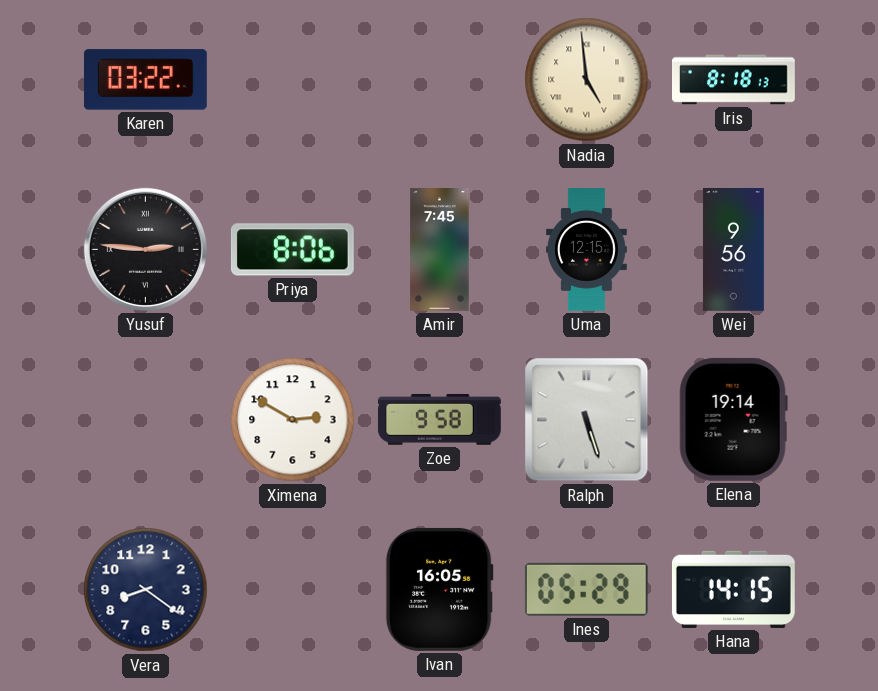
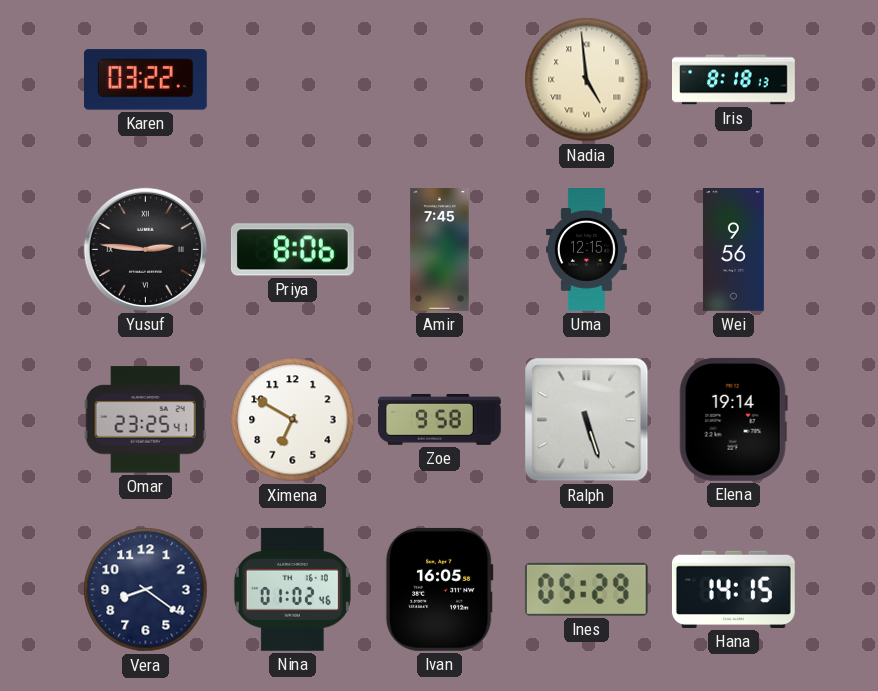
Omar: none -> 23:25 (145, 420)
Ximena: 2:50 -> 6:50 (293, 420)
Nina: none -> 01:02 (292, 589)
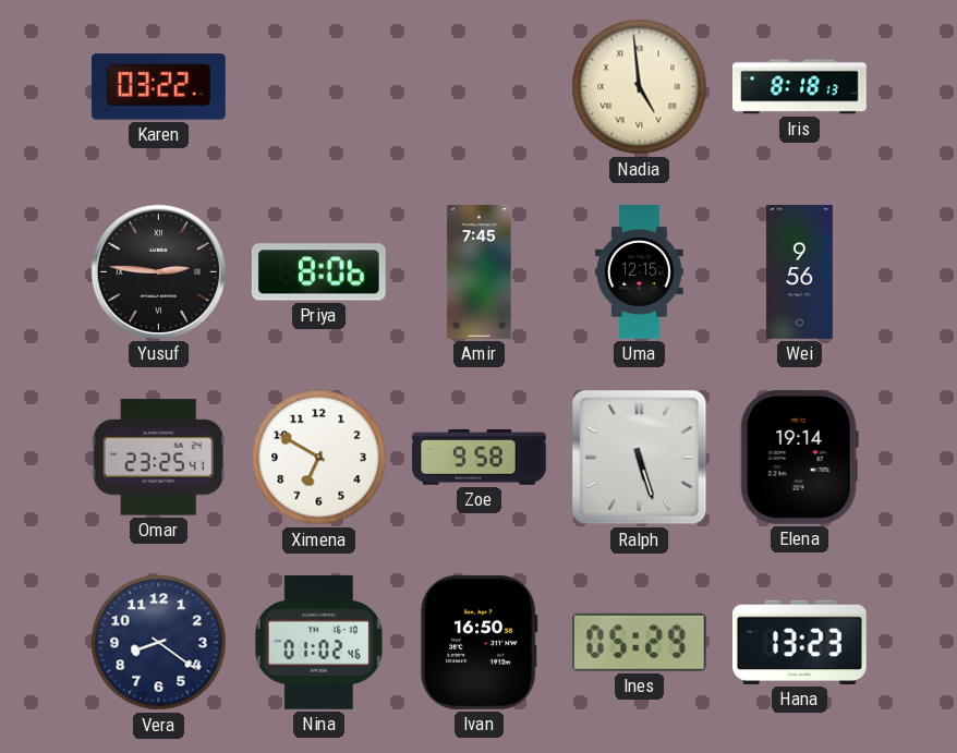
Ivan: 16:05 -> 16:50 (478, 642)
Hana: 14:15 -> 13:23 (799, 642)
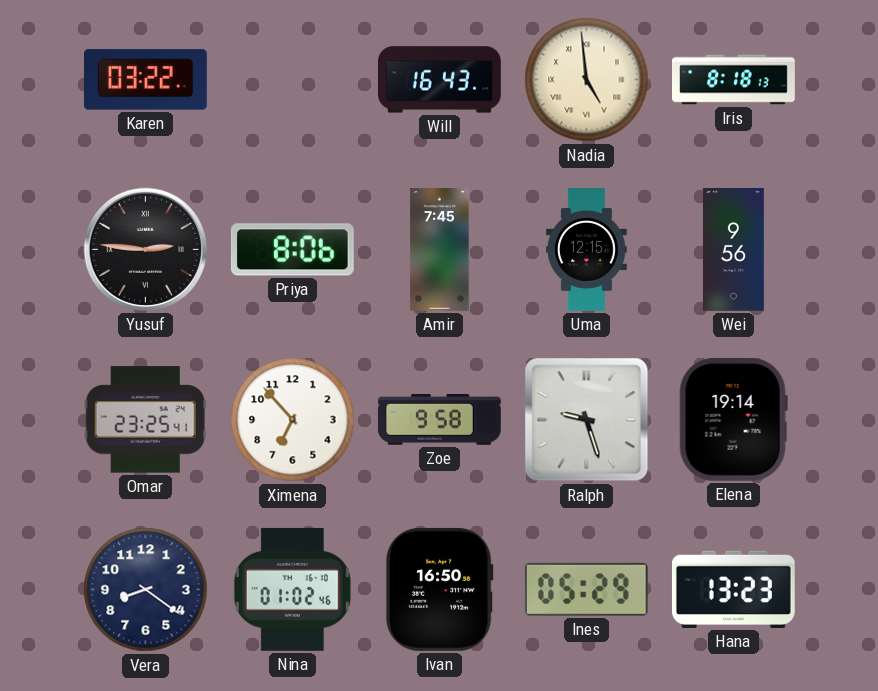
Will: none -> 16:43 (440, 80)
Ximena: 6:50 -> 6:53 (293, 420)
Ralph: 5:27 -> 9:27 (587, 420)
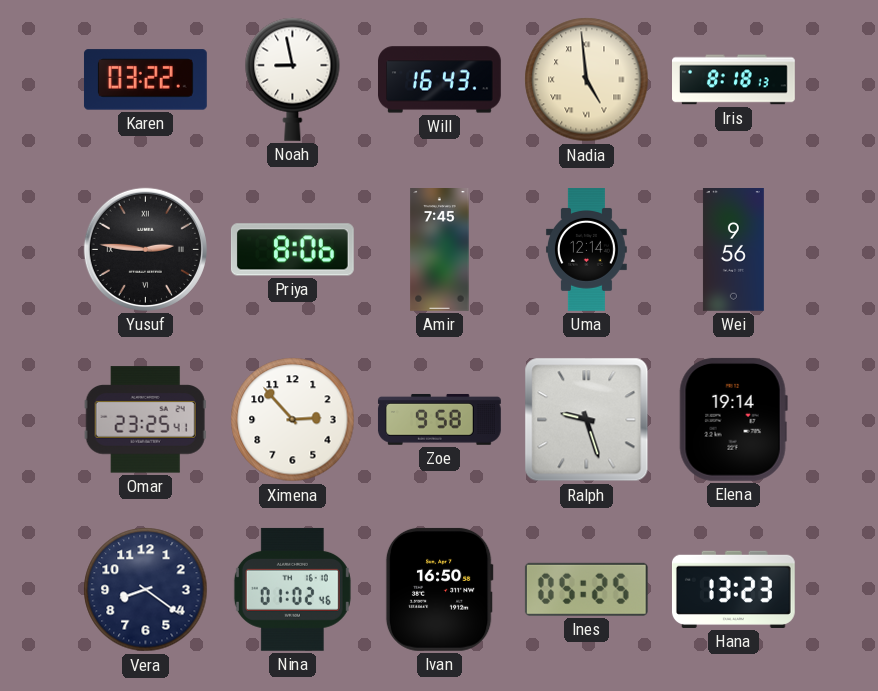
Noah: none -> 8:58 (293, 79)
Uma: 12:15 -> 12:14 (586, 250)
Ximena: 6:53 -> 2:53 (293, 420)
Ines: 05:29 -> 05:25 (586, 589)
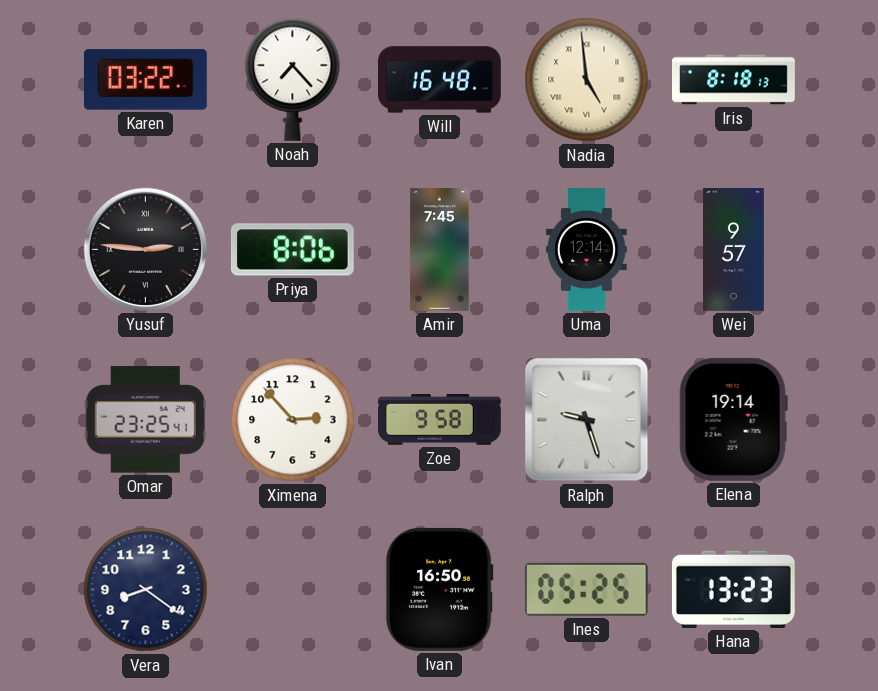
Noah: 8:58 -> 7:23 (293, 79)
Will: 16:43 -> 16:48 (440, 80)
Wei: 9:56 -> 9:57 (733, 250)
Nina: 01:02 -> none (292, 589)
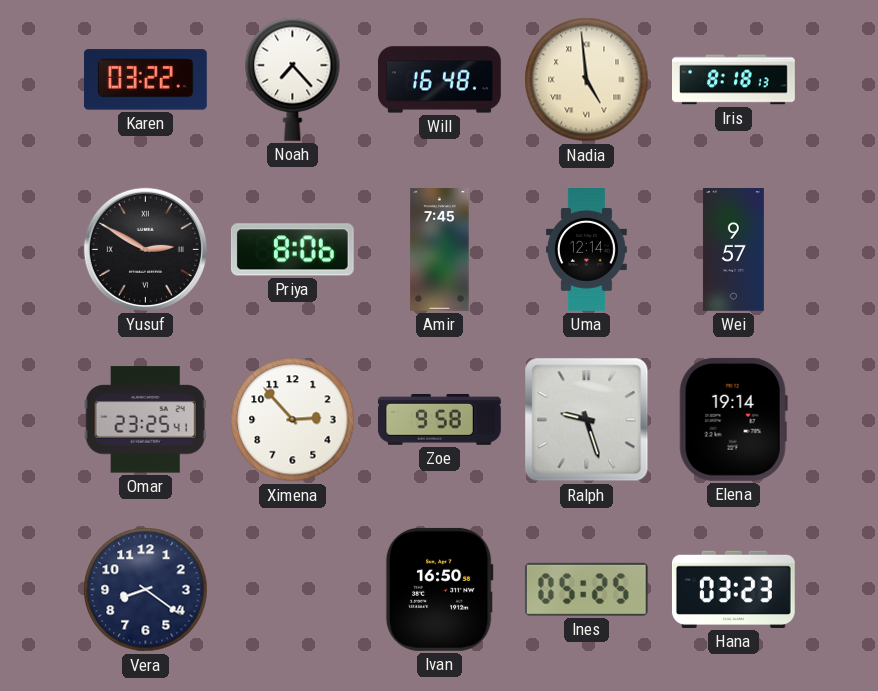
Yusuf: 2:46 -> 2:50 (145, 249)
Hana: 13:23 -> 03:23 (733, 589)
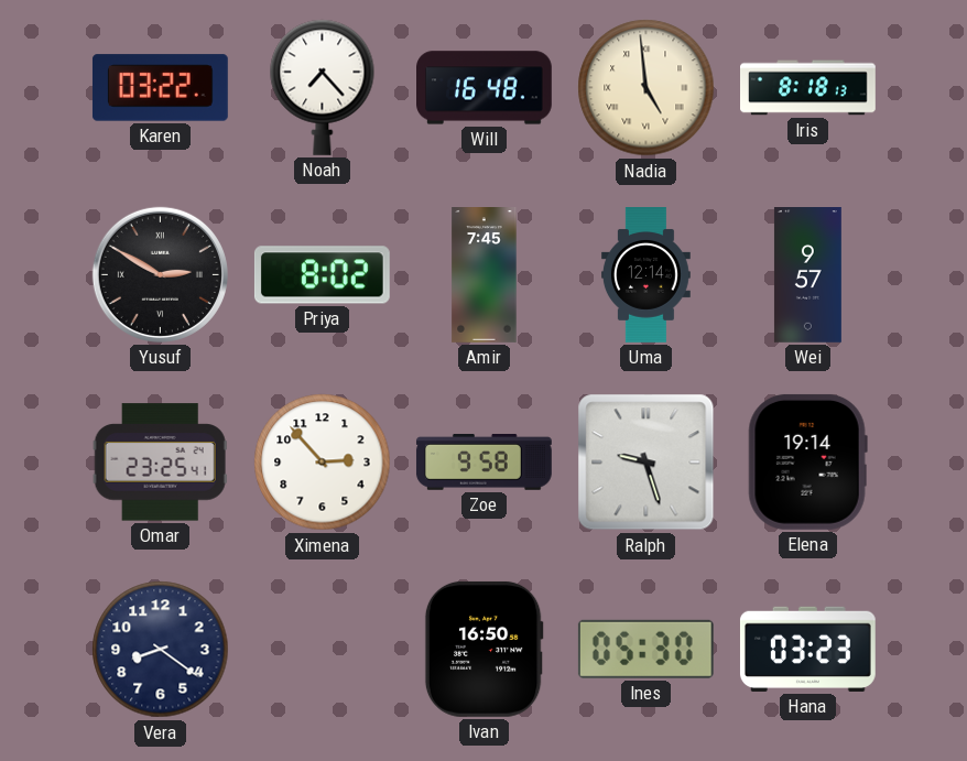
Priya: 8:06 -> 8:02 (322, 275)
Ines: 05:25 -> 05:30 (645, 649)
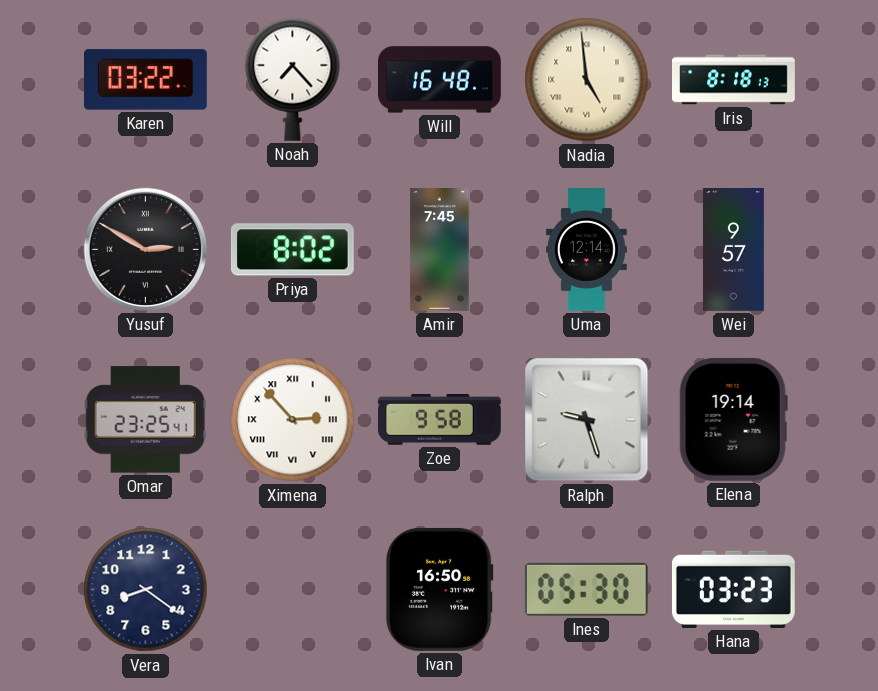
Ximena numerals: Arabic -> Roman (293, 420)
